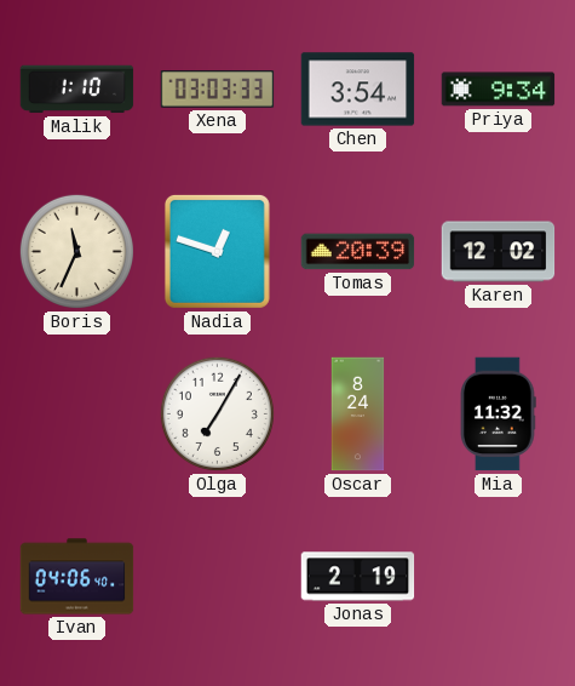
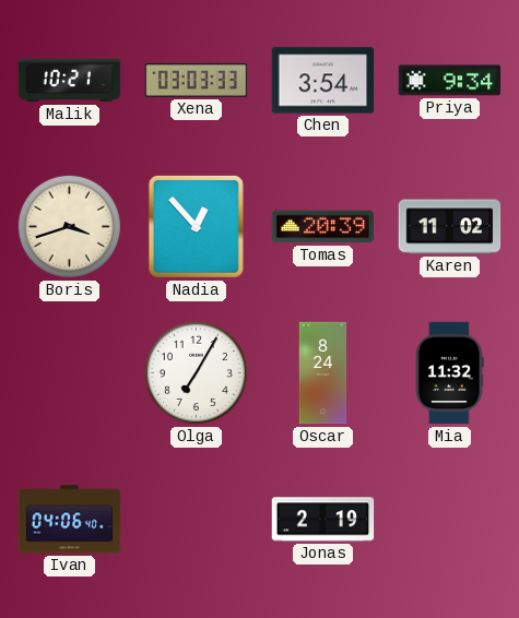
Malik: 1:10 -> 10:21 (70, 81)
Boris: 11:34 -> 3:42 (69, 226)
Nadia: 12:48 -> 12:53 (196, 226)
Karen: 12:02 -> 11:02 (450, 227)
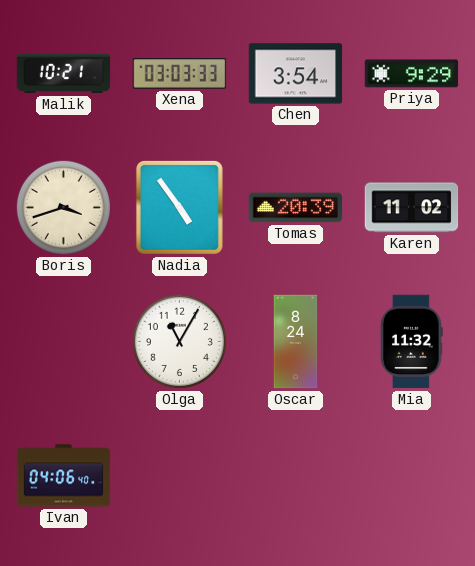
Priya: 9:34 -> 9:29 (412, 74)
Nadia: 12:53 -> 4:54 (179, 207)
Olga: 7:05 -> 11:05 (179, 341)
Jonas: 2:19 -> none (323, 520)
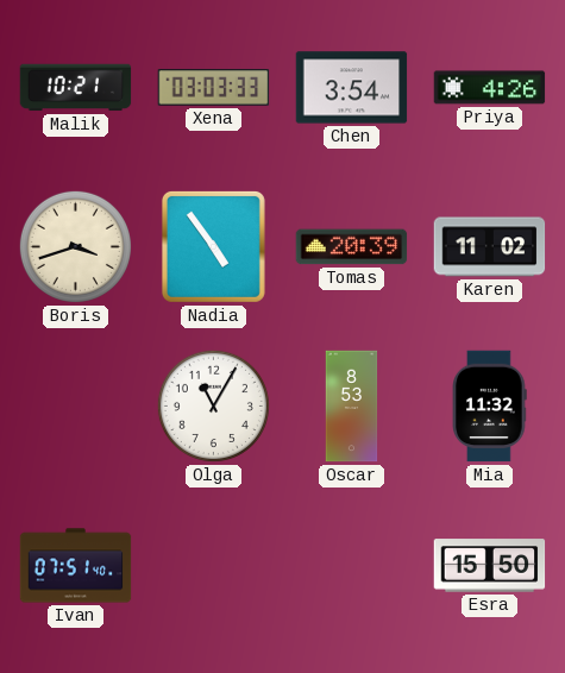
Priya: 9:29 -> 4:26 (490, 88)
Oscar: 8:24 -> 8:53 (352, 407)
Ivan: 04:06 -> 07:51 (76, 566)
Esra: none -> 15:50 (490, 566)
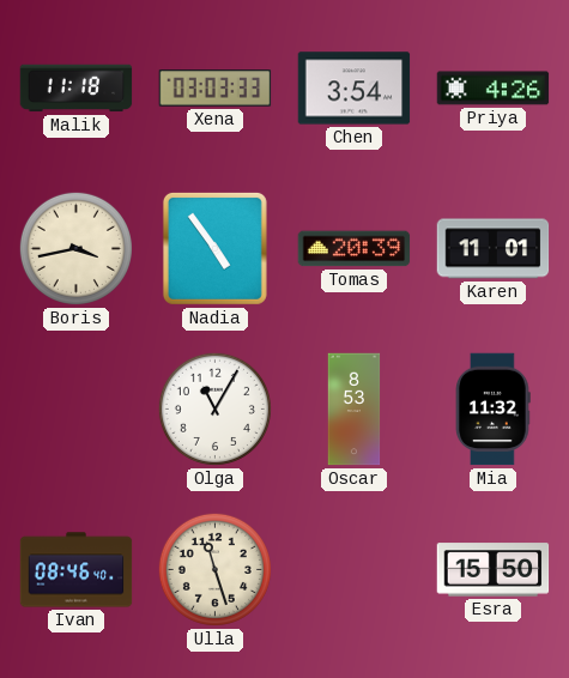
Malik: 10:21 -> 11:18 (77, 89)
Boris: 3:42 -> 3:43 (75, 248)
Karen: 11:02 -> 11:01 (494, 249)
Ivan: 07:51 -> 08:46 (77, 570)
Ulla: none -> 11:27 (214, 569)
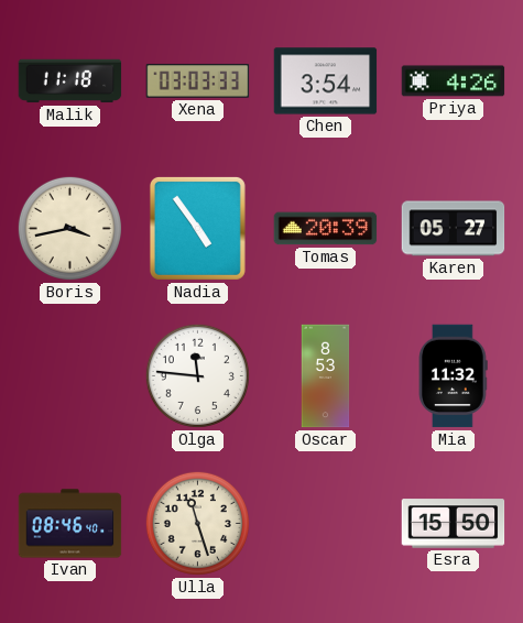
Karen: 11:01 -> 05:27 (454, 229)
Olga: 11:05 -> 11:46 (197, 375)
